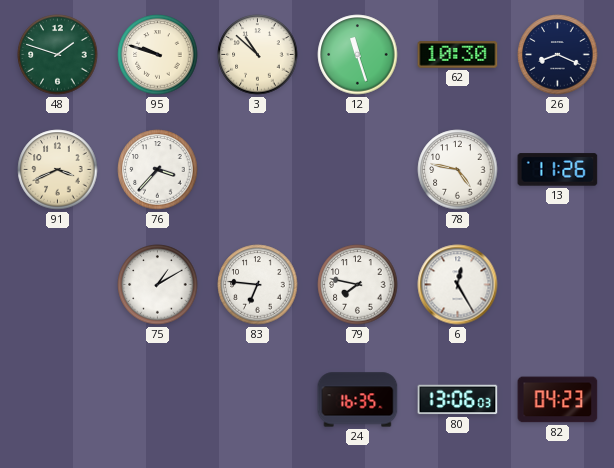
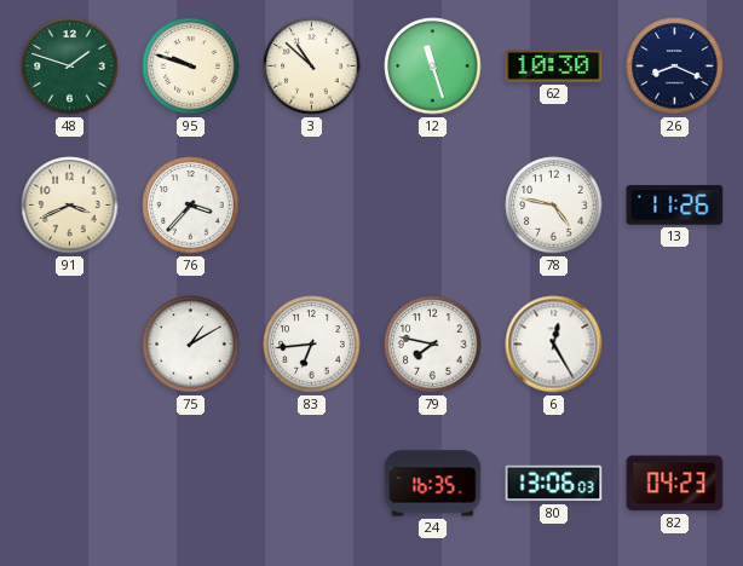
83: 6:46 -> 6:44 (312, 345)
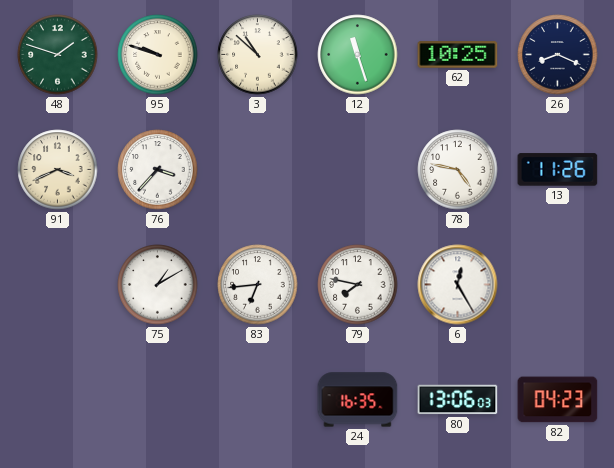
62: 10:30 -> 10:25 (458, 55)
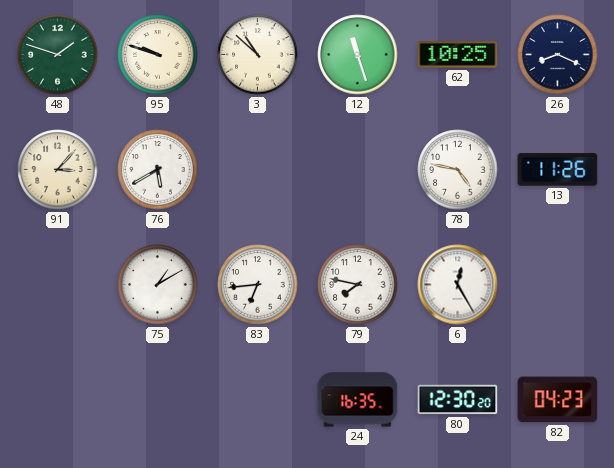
91: 3:41 -> 3:07 (58, 170)
76: 3:37 -> 5:40 (158, 170)
80: 13:06 -> 12:30 (458, 400)
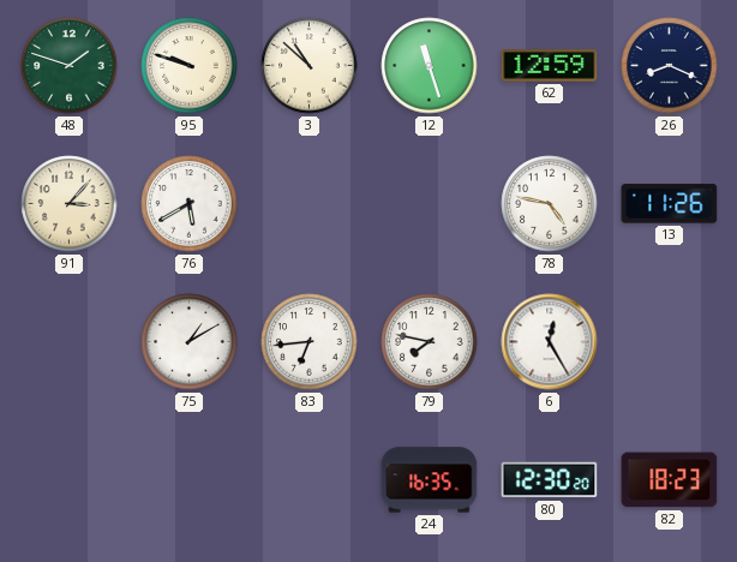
62: 10:25 -> 12:59 (550, 66)
82: 04:23 -> 18:23 (670, 480)
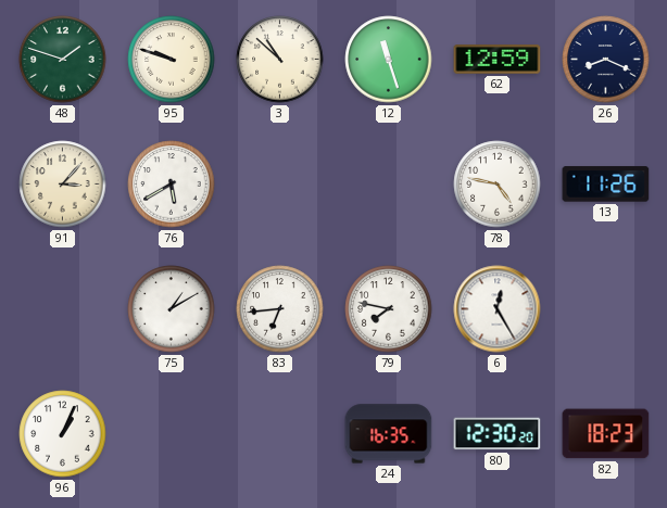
96: none -> 1:04 (63, 434)
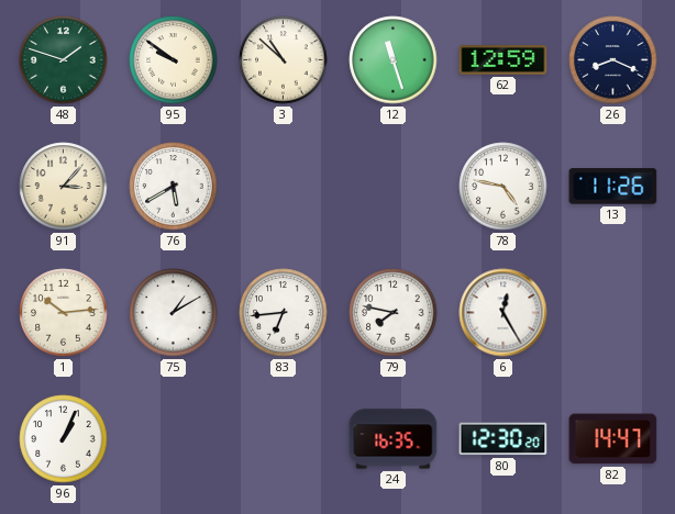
95: 9:48 -> 9:51 (174, 60)
1: none -> 10:14 (64, 313)
82: 18:23 -> 14:47 (613, 439)
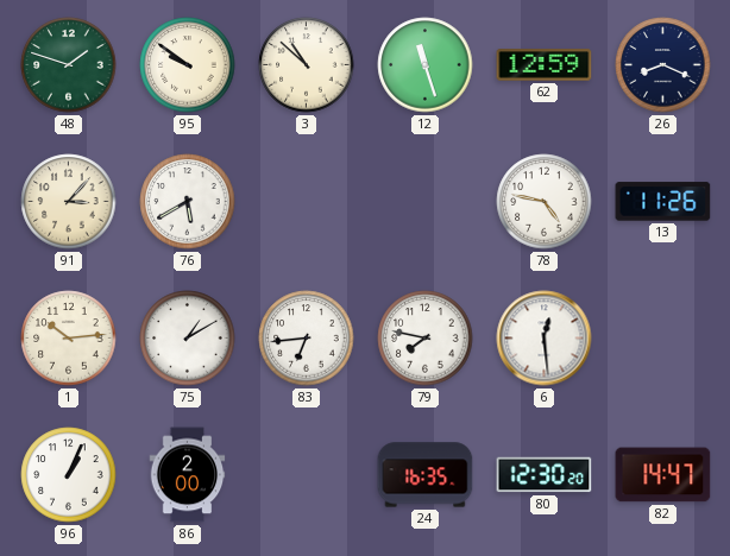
6: 12:25 -> 12:29 (545, 339)
86: none -> 2:00 (188, 475)
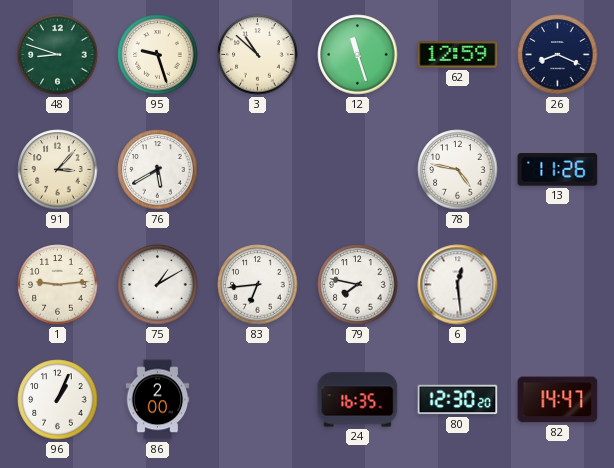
48: 1:48 -> 8:48 (58, 55)
95: 9:51 -> 9:27 (158, 55)
1: 10:14 -> 9:14 (58, 285)
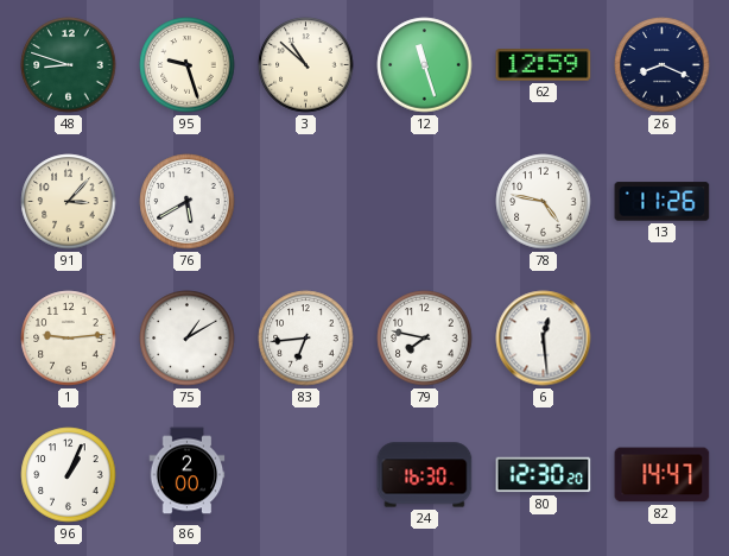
24: 16:35 -> 16:30 (425, 475)
